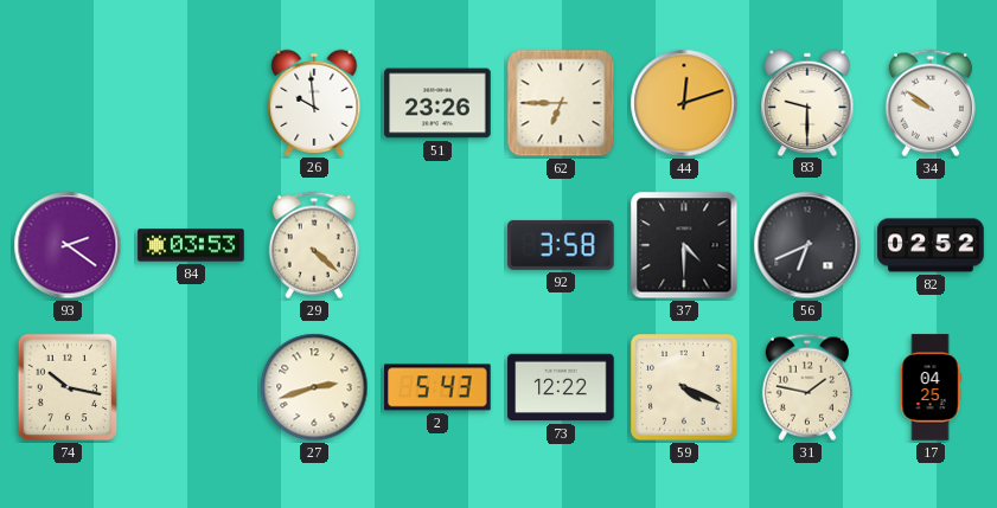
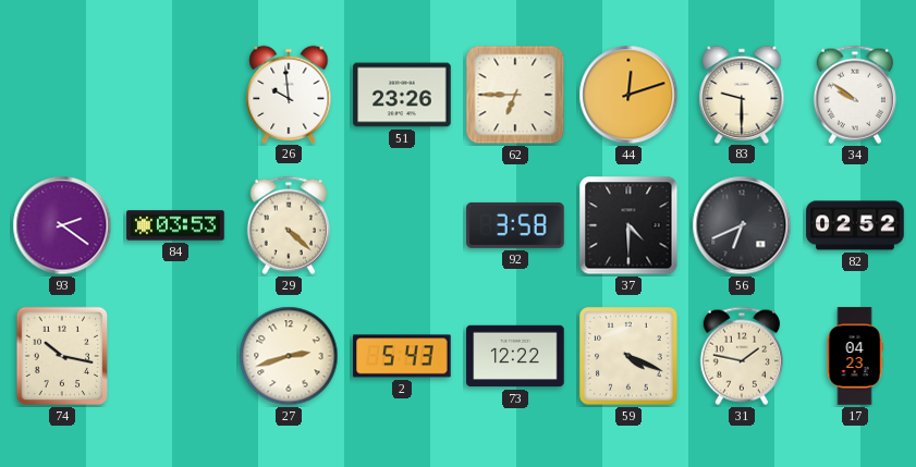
17: 04:25 -> 04:23 (855, 356)
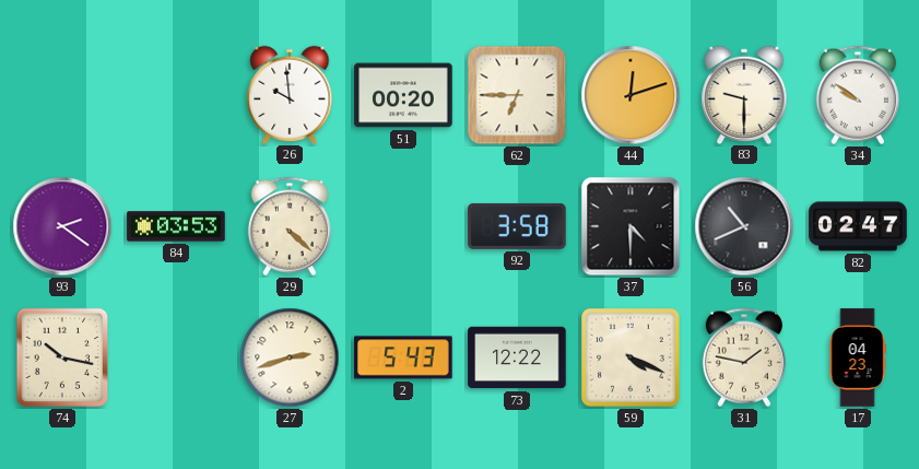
51: 23:26 -> 00:20 (403, 95)
56: 6:41 -> 10:41 (744, 226)
82: 02:52 -> 02:47 (858, 226)
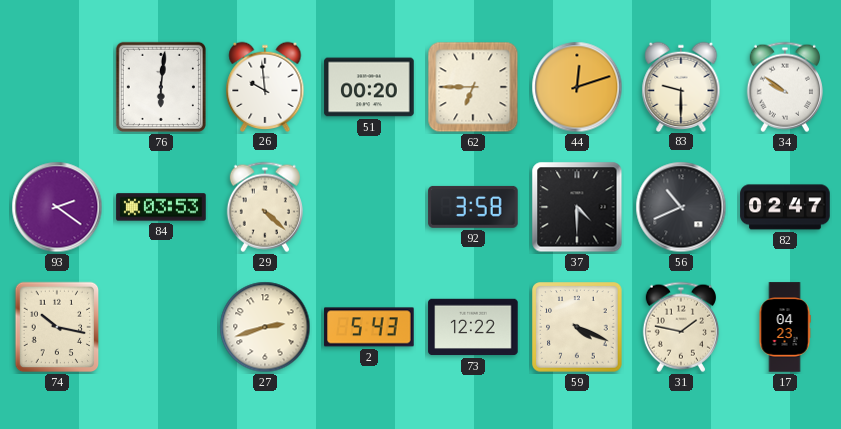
76: none -> 6:01 (161, 87)
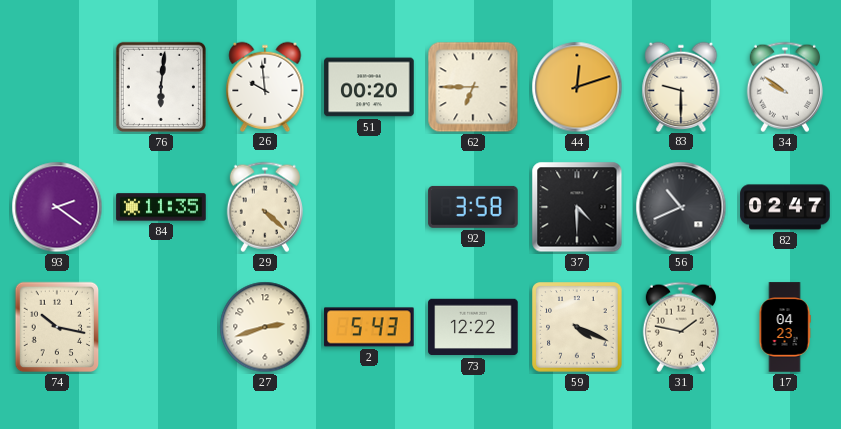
84: 03:53 -> 11:35 (161, 207)
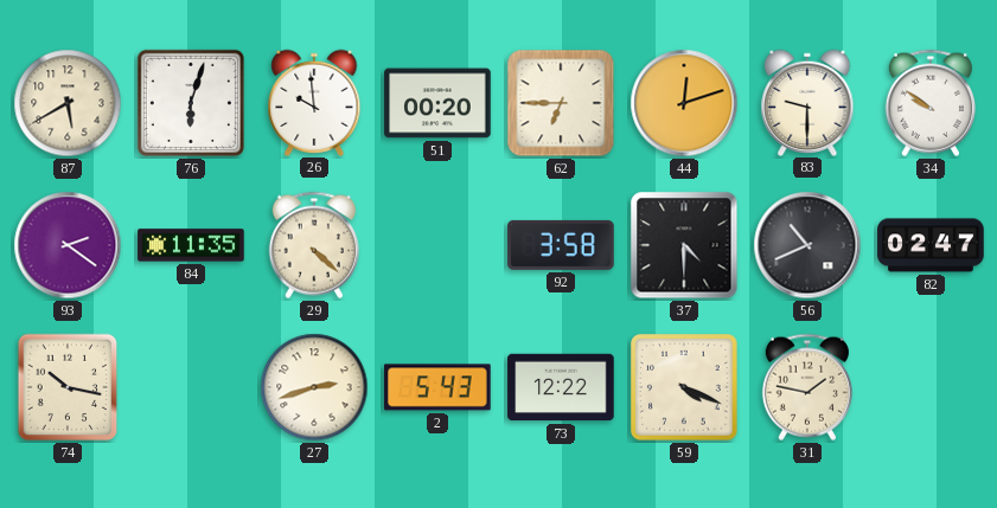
87: none -> 5:40 (68, 103)
76: 6:01 -> 6:03 (191, 103)
17: 04:23 -> none (785, 327)
